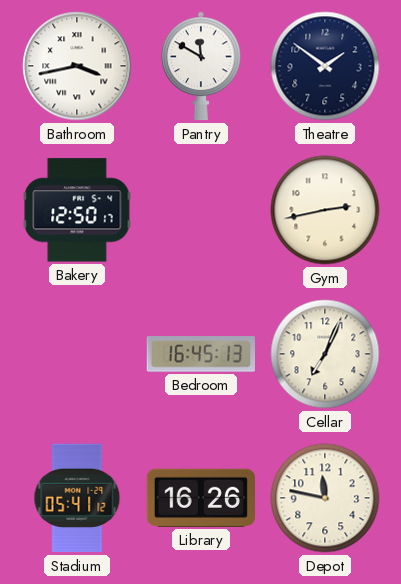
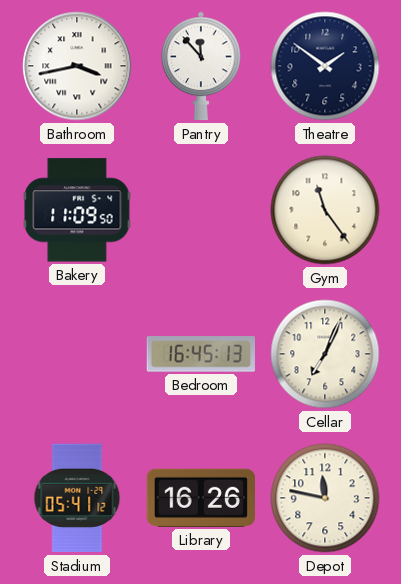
Pantry: 11:50 -> 11:53 (201, 66)
Bakery: 12:50 -> 11:09 (77, 210)
Gym: 2:43 -> 11:24 (325, 210)
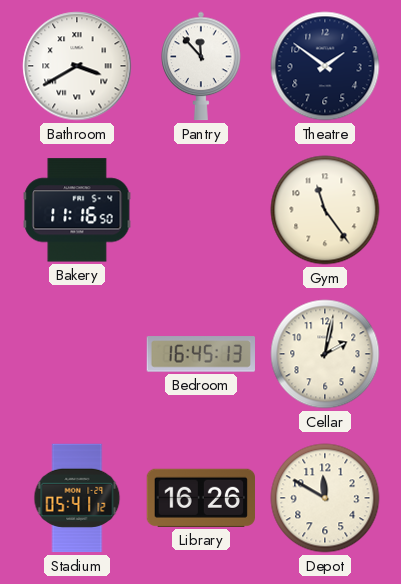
Bathroom: 3:43 -> 3:40 (77, 66)
Bakery: 11:09 -> 11:16 (77, 210)
Cellar: 7:04 -> 2:02 (325, 354)
Depot: 11:47 -> 11:50 (325, 498)
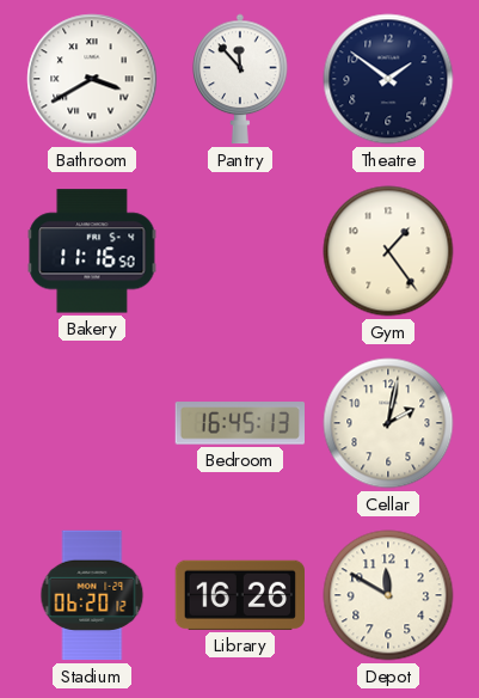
Gym: 11:24 -> 1:24 (388, 251)
Stadium: 05:41 -> 06:20 (92, 595)
